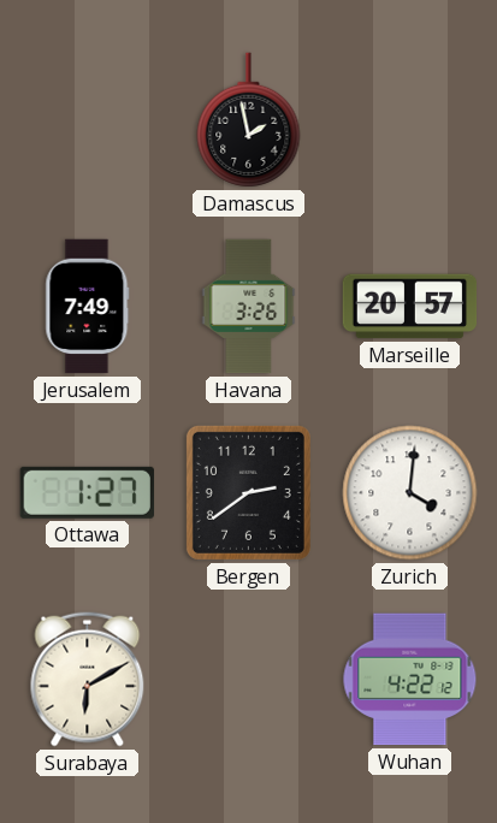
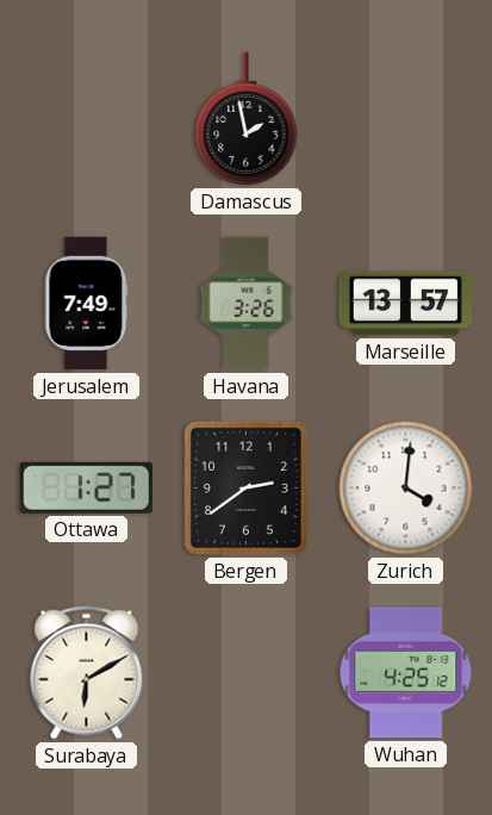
Marseille: 20:57 -> 13:57 (406, 304)
Wuhan: 4:22 -> 4:25 (406, 673)
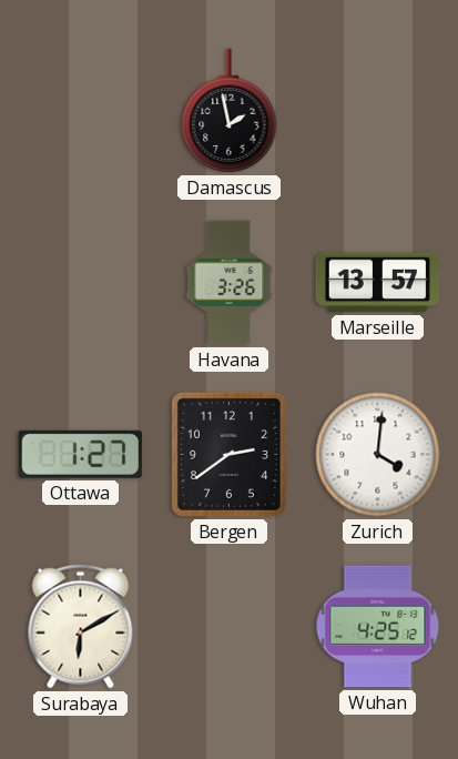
Jerusalem: 7:49 -> none (87, 304)
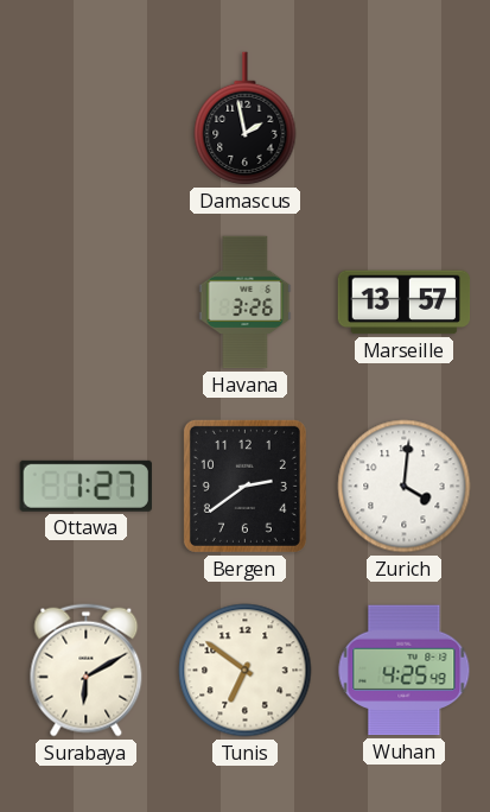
Tunis: none -> 6:51 (246, 671)
Wuhan: 4:25:12 -> 4:25:49 (405, 671)
